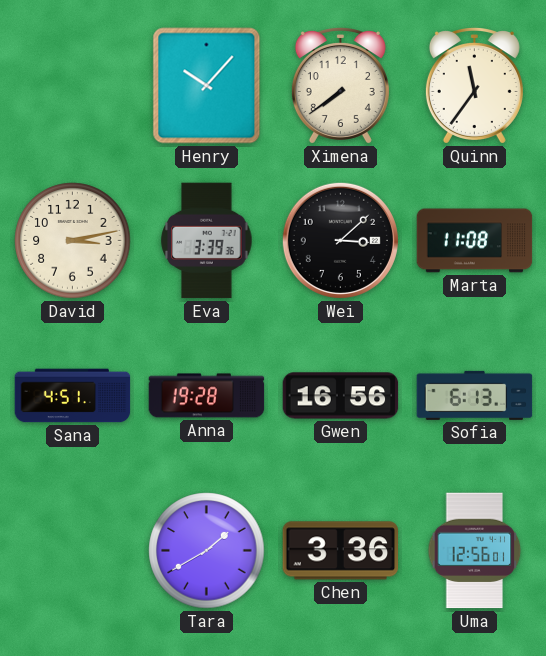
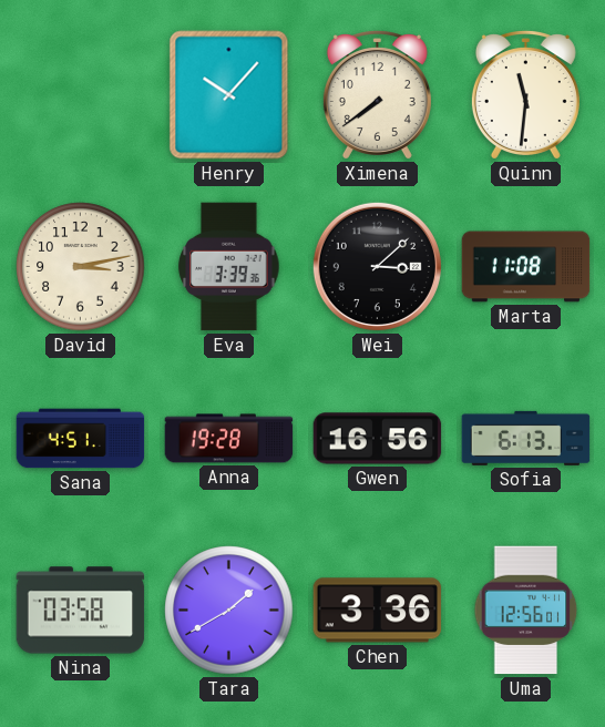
Quinn: 11:36 -> 11:31 (525, 95)
Nina: none -> 03:58 (81, 611)
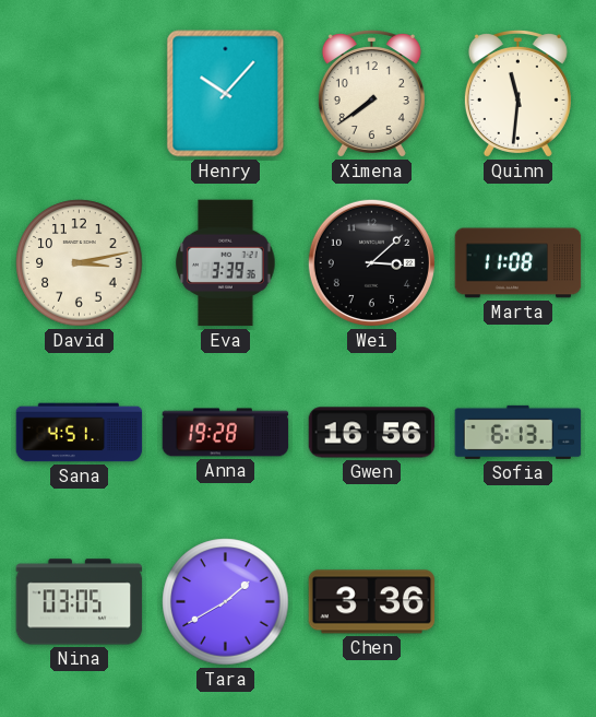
Nina: 03:58 -> 03:05 (80, 602)
Uma: 12:56 -> none (526, 611)
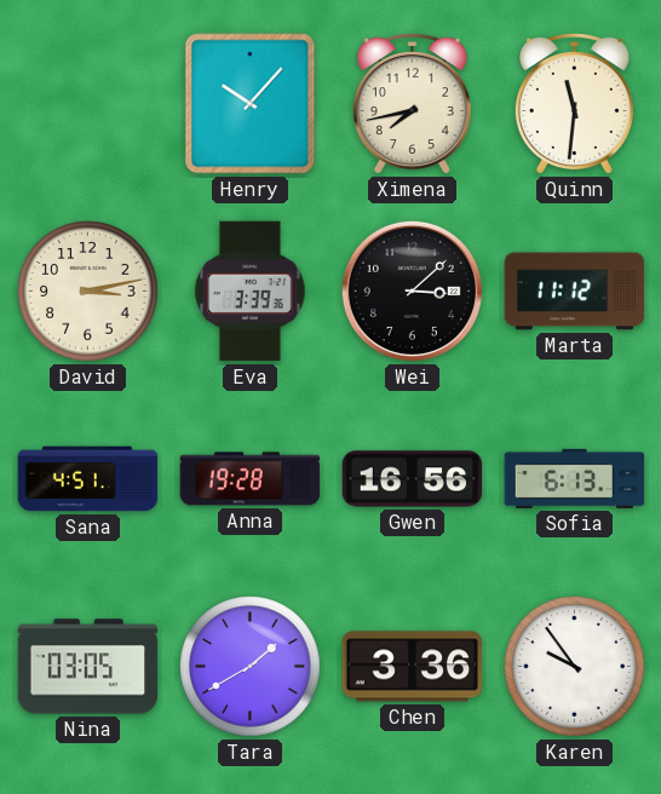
Ximena: 7:39 -> 7:43 (412, 104)
Marta: 11:08 -> 11:12 (575, 292)
Karen: none -> 9:54 (575, 667)
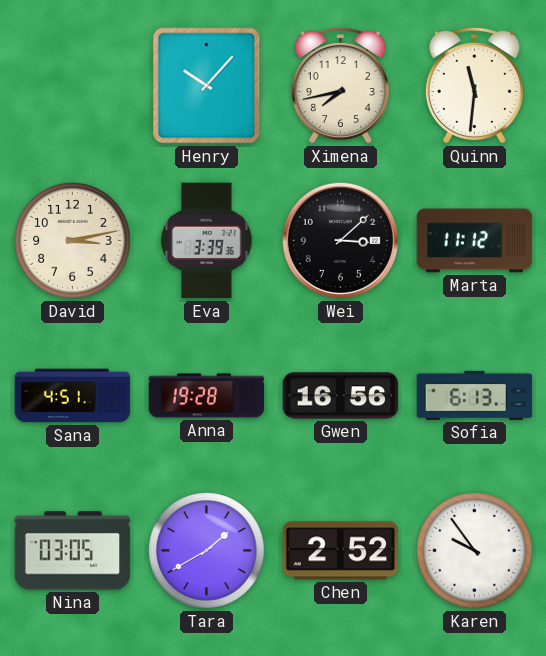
Chen: 3:36 -> 2:52 (341, 551)
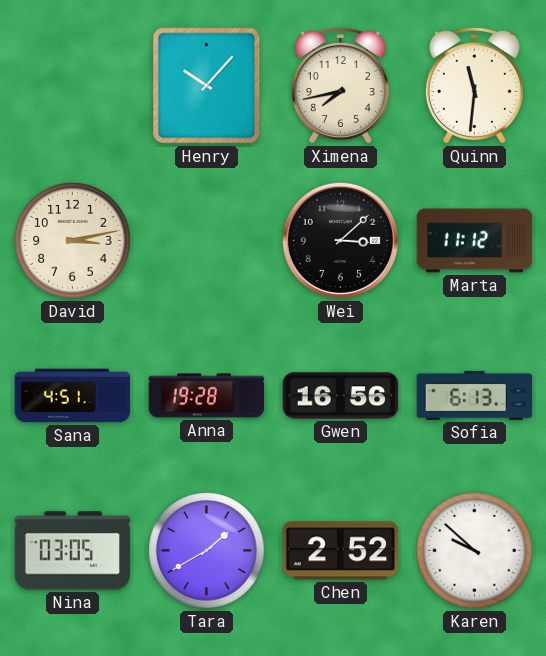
Eva: 3:39 -> none (207, 241)
Karen: 9:54 -> 9:52 (475, 551)
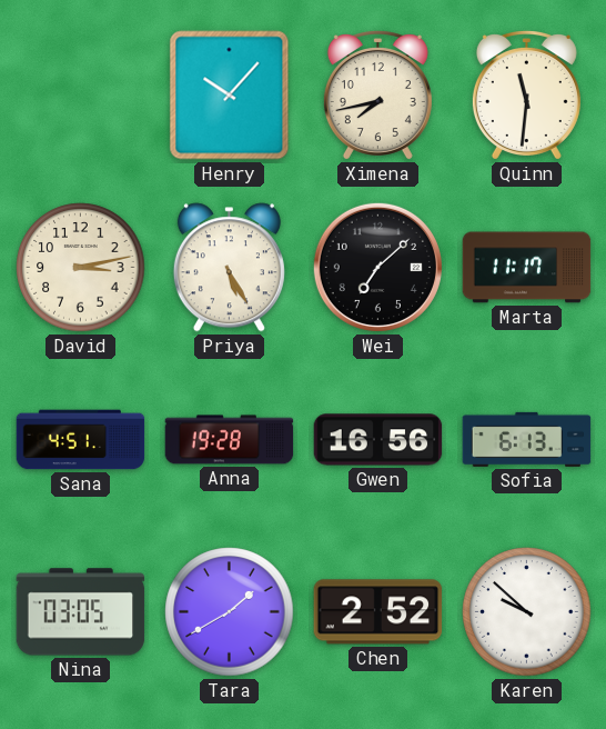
Priya: none -> 5:25 (229, 268)
Wei: 3:08 -> 7:08 (377, 267)
Marta: 11:12 -> 11:17 (527, 268)
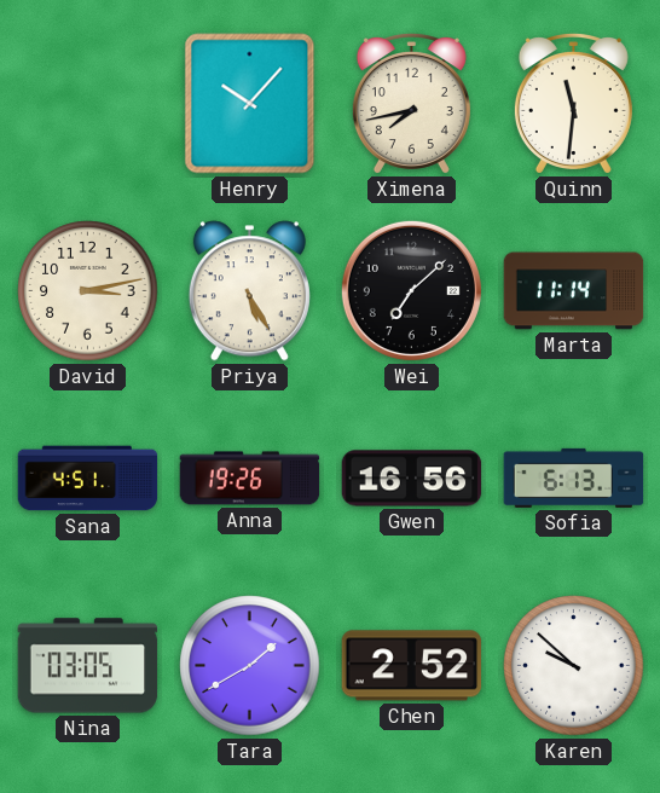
Marta: 11:17 -> 11:14 (574, 291)
Anna: 19:28 -> 19:26 (250, 479)
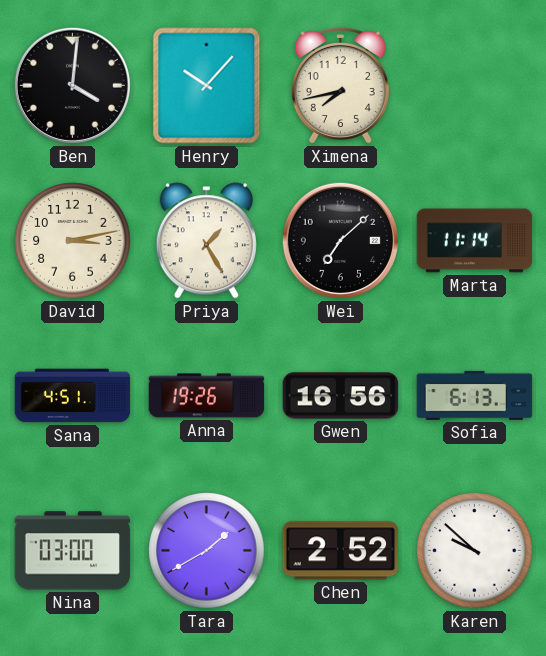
Ben: none -> 4:01 (72, 85)
Quinn: 11:31 -> none (573, 104)
Priya: 5:25 -> 1:25 (206, 241)
Nina: 03:05 -> 03:00 (73, 551)
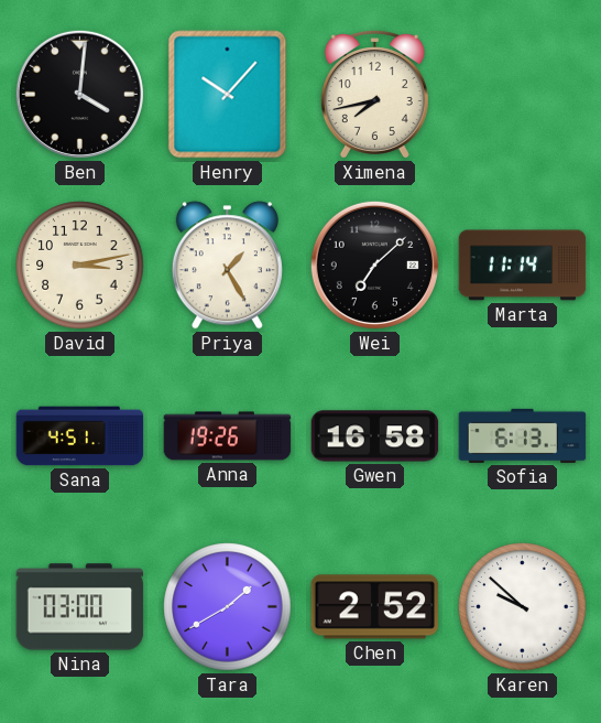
Gwen: 16:56 -> 16:58 (375, 436)
